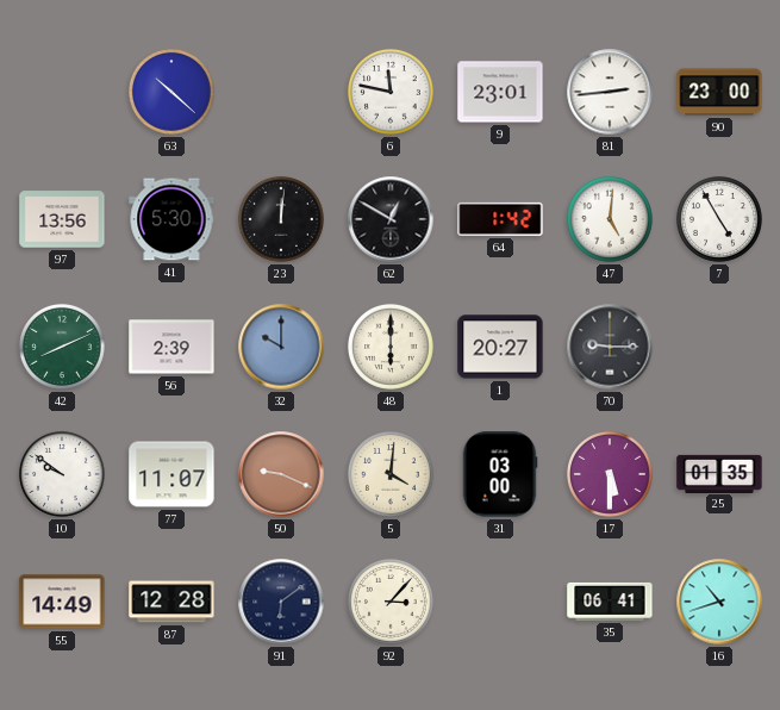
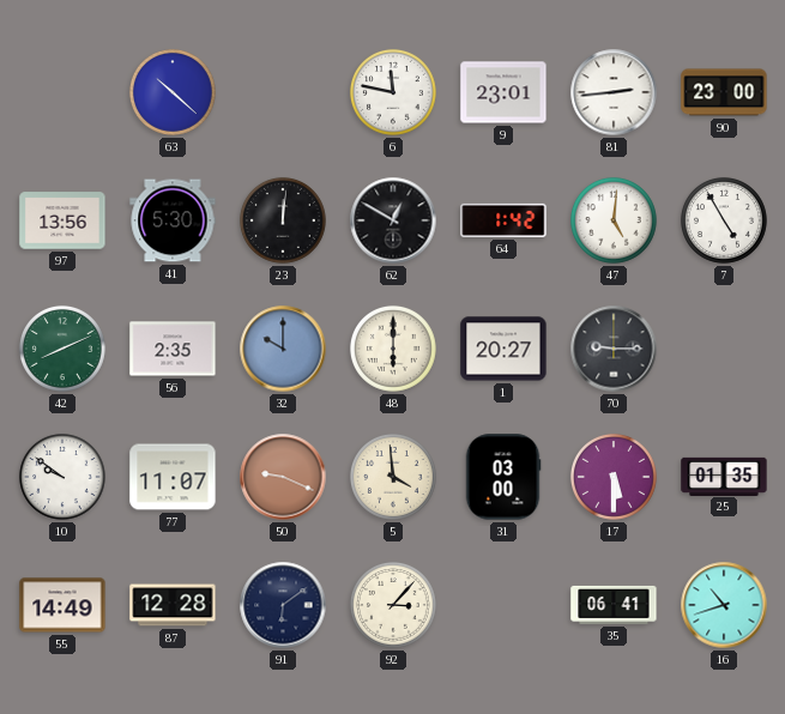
56: 2:39 -> 2:35 (173, 349)
5: 4:01 -> 3:59 (393, 477)
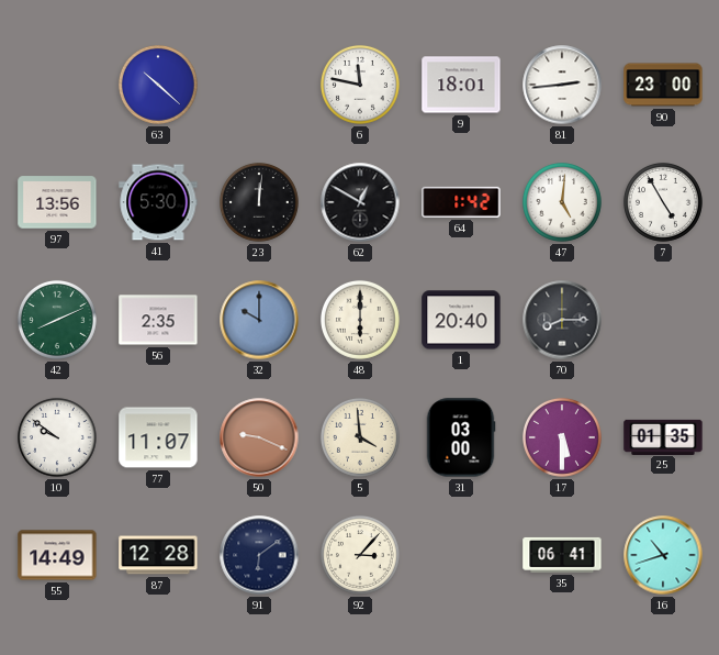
9: 23:01 -> 18:01 (461, 85)
1: 20:27 -> 20:40 (461, 320)
70: 9:15 -> 8:15 (562, 320)
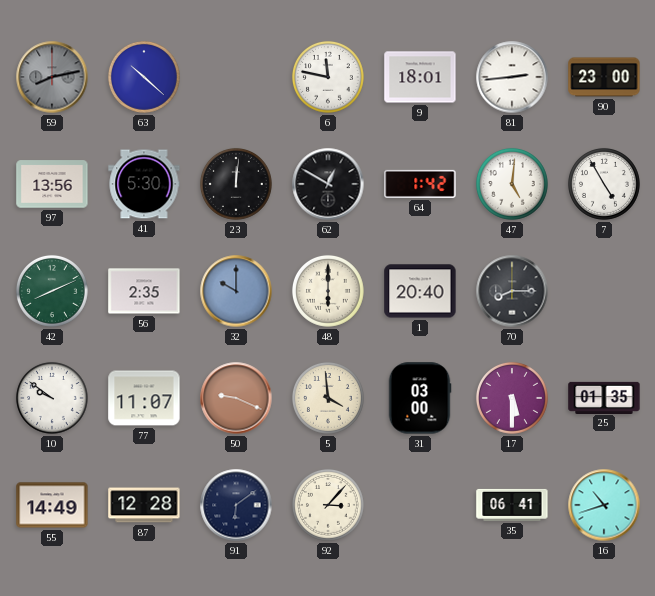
59: none -> 8:13 (52, 77)
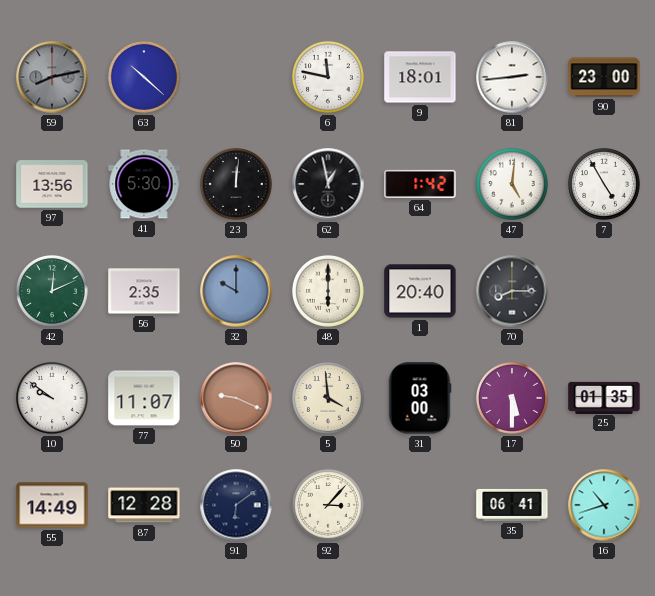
62: 12:50 -> 12:58 (328, 184)
42: 8:11 -> 12:11 (52, 291)
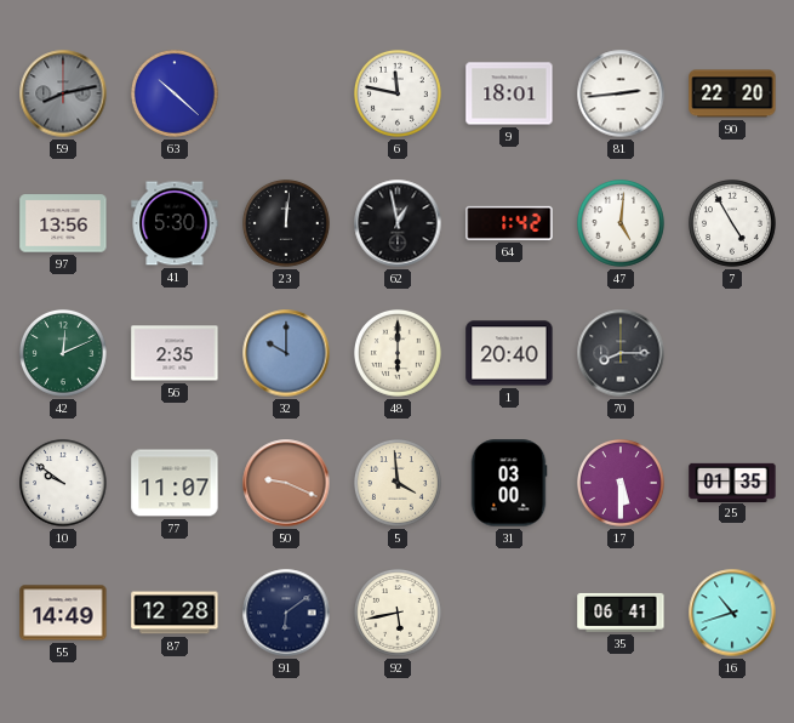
90: 23:00 -> 22:20 (732, 93)
92: 3:07 -> 5:43 (398, 613)
